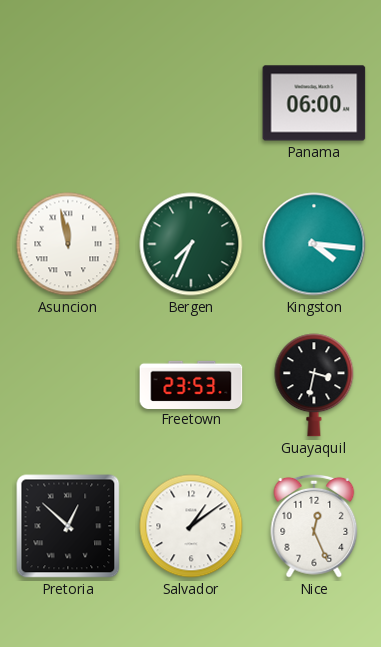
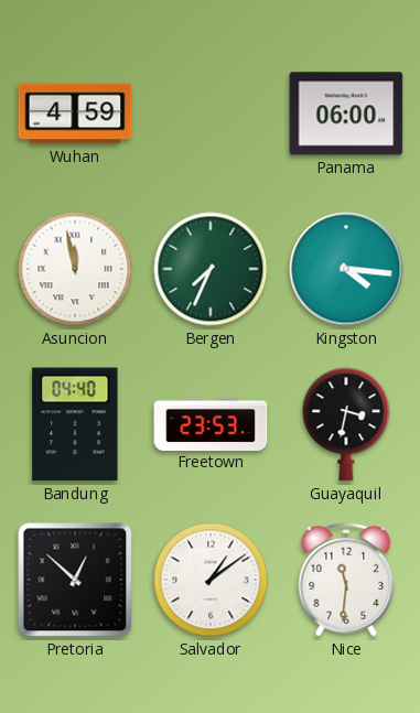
Wuhan: none -> 4:59 (75, 114)
Bandung: none -> 04:40 (75, 424)
Nice: 12:26 -> 11:31 (346, 580)
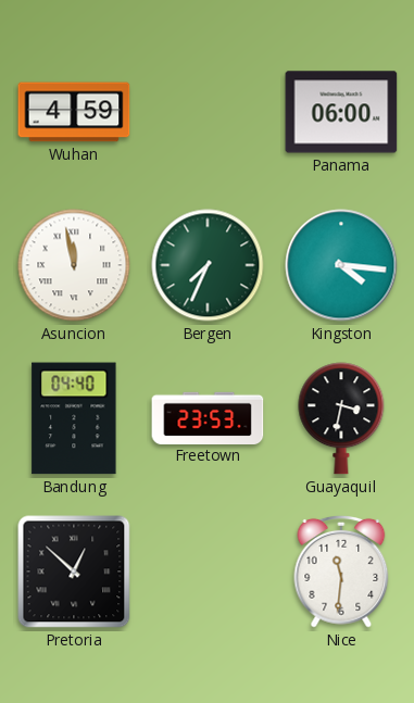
Salvador: 1:09 -> none (211, 580)
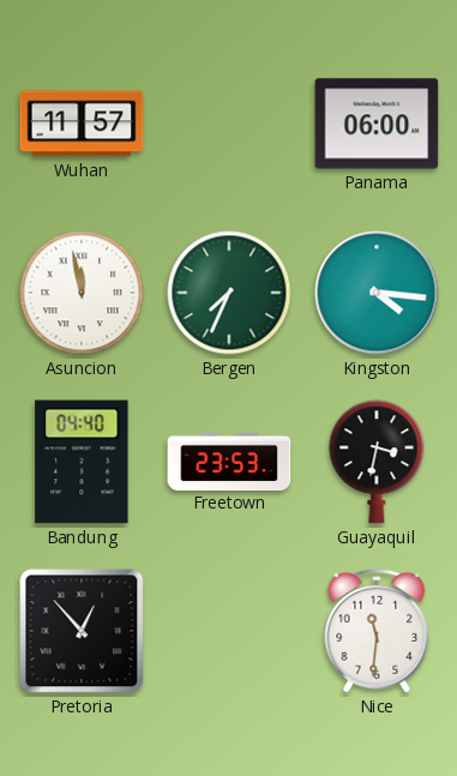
Wuhan: 4:59 -> 11:57 (82, 124)
Pretoria: 12:52 -> 12:53 (82, 631)
